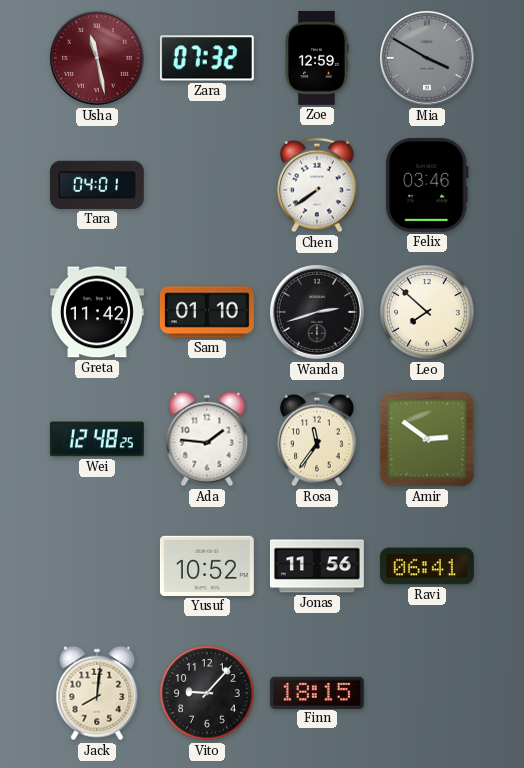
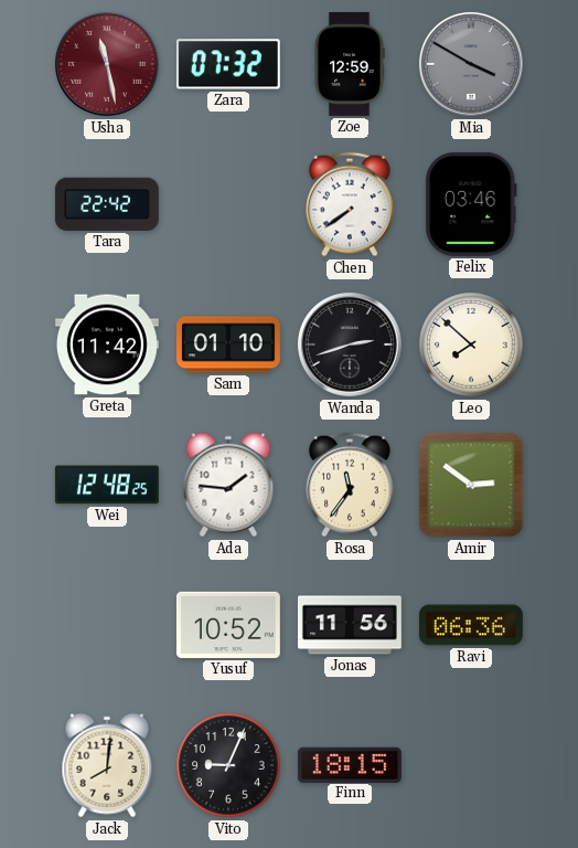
Tara: 04:01 -> 22:42 (107, 204)
Ravi: 06:41 -> 06:36 (471, 625)
Vito: 9:07 -> 9:04 (228, 765)
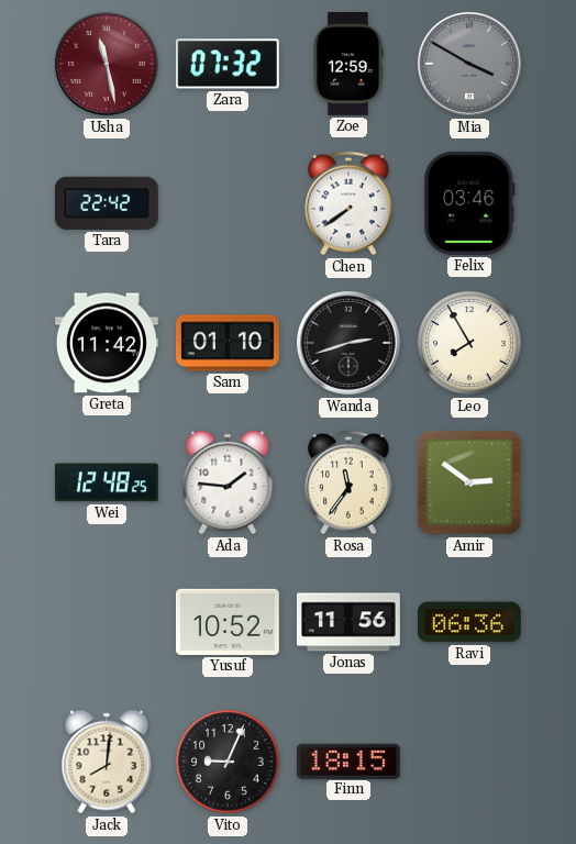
Leo: 7:52 -> 7:55 (469, 343)
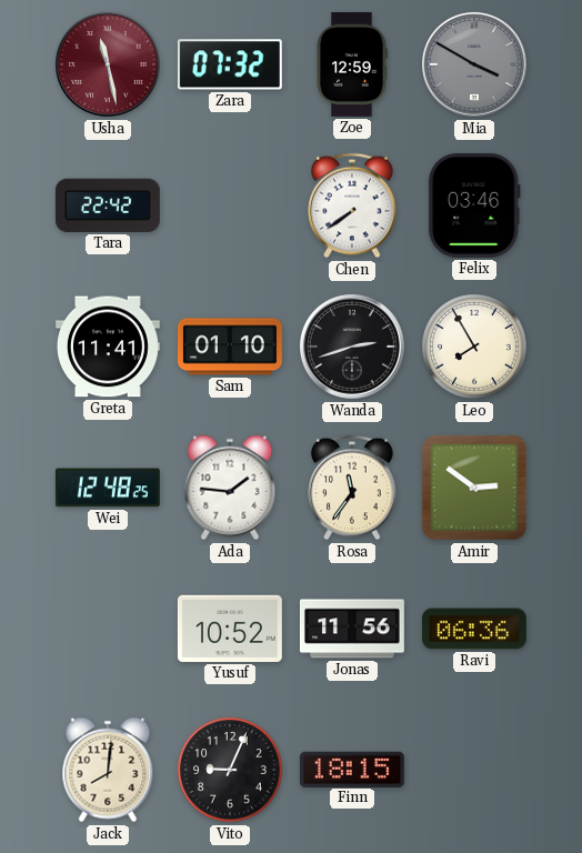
Greta: 11:42 -> 11:41 (108, 347)
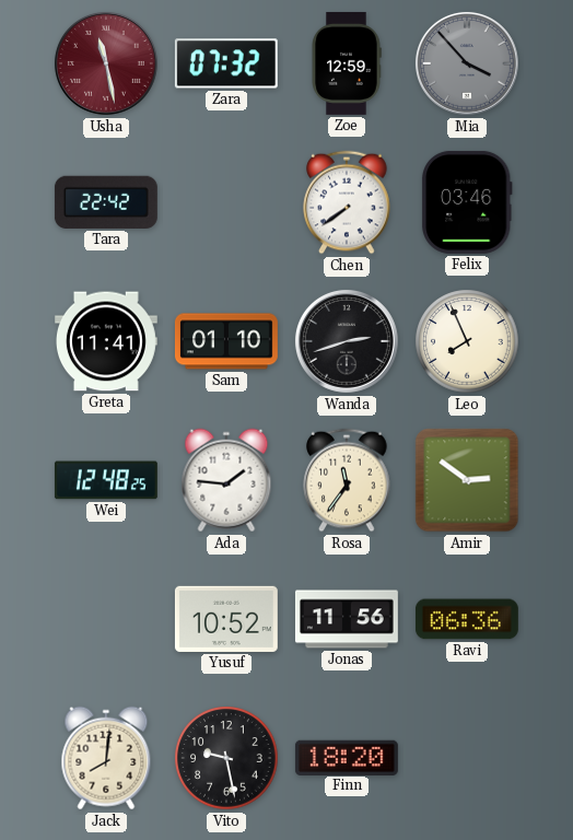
Mia: 3:50 -> 3:53 (468, 65)
Leo: 7:55 -> 7:56 (467, 341)
Vito: 9:04 -> 9:28 (226, 758)
Finn: 18:15 -> 18:20 (347, 757)
